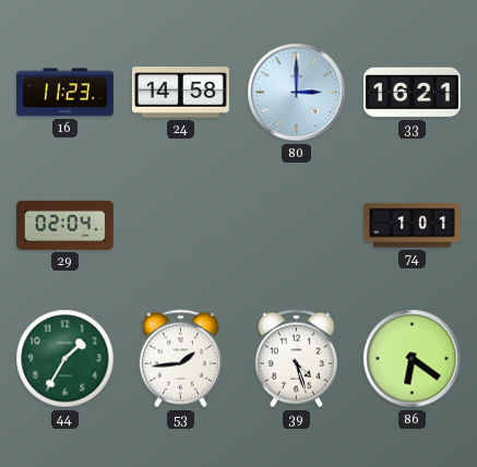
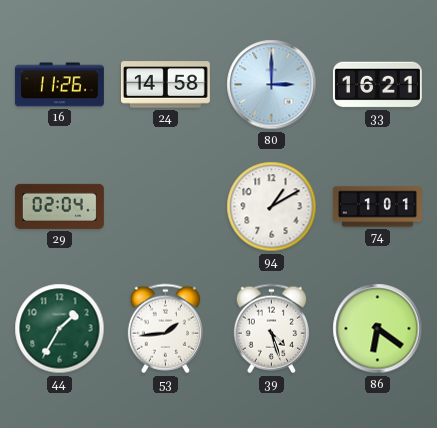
16: 11:23 -> 11:26 (59, 85)
94: none -> 1:10 (272, 207)
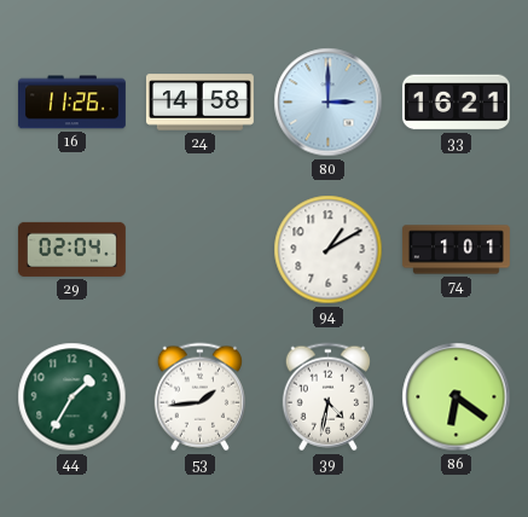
39: 4:27 -> 4:32 (327, 397)
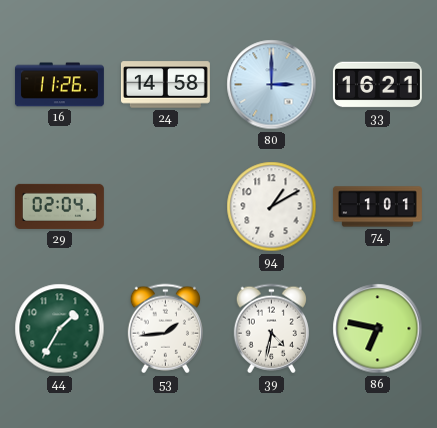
86: 6:21 -> 6:47 (378, 329)
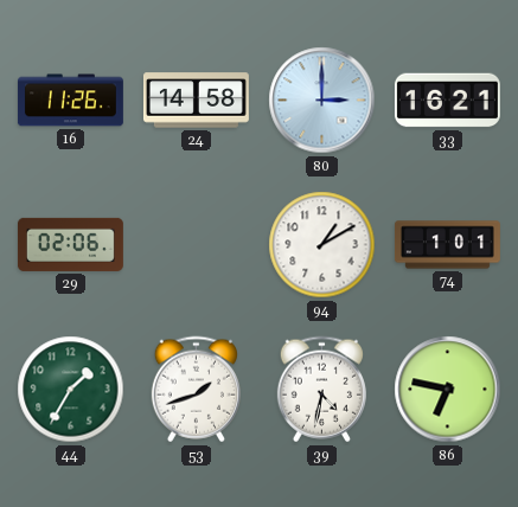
29: 02:04 -> 02:06 (70, 244)
53: 1:44 -> 1:42 (196, 390)
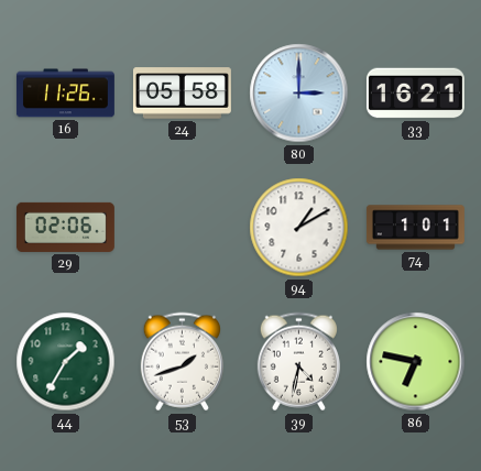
24: 14:58 -> 05:58 (182, 94)
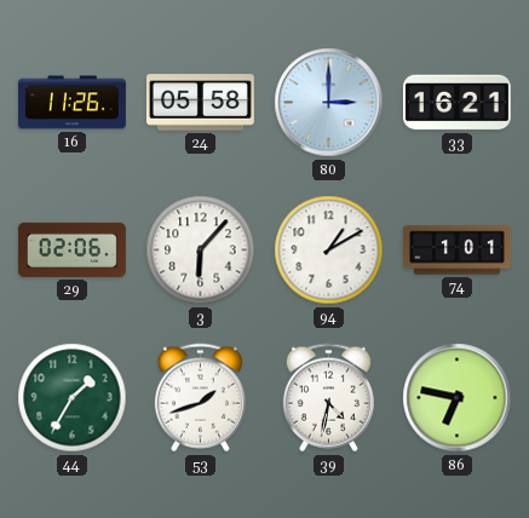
3: none -> 6:07 (201, 251)
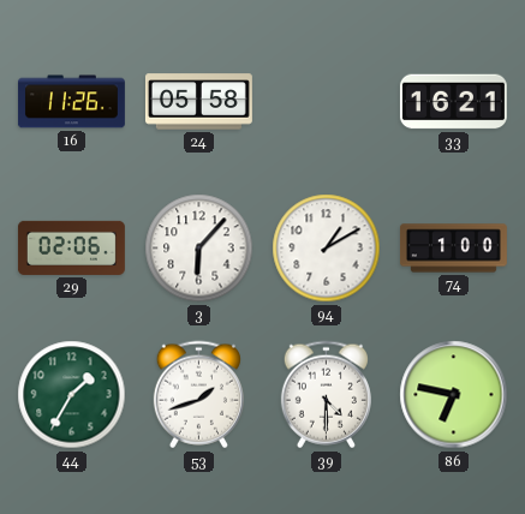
80: 3:00 -> none (329, 103)
74: 1:01 -> 1:00 (453, 249)
39: 4:32 -> 4:30 (326, 395)
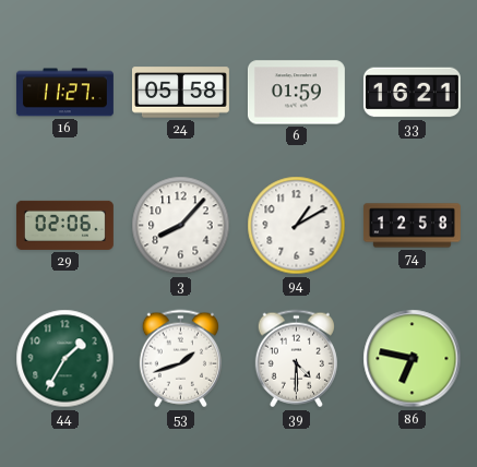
16: 11:26 -> 11:27 (64, 93)
6: none -> 01:59 (296, 93)
3: 6:07 -> 8:07 (181, 226)
74: 1:00 -> 12:58 (412, 226)
